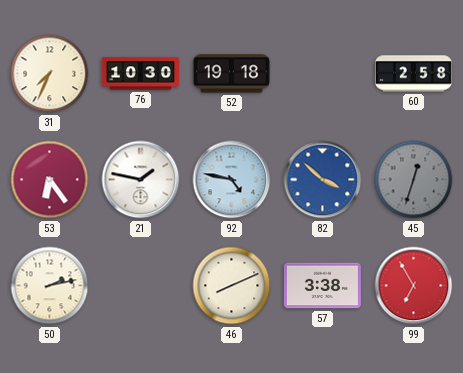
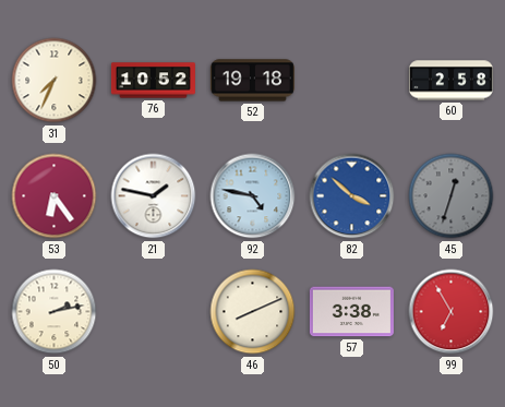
76: 10:30 -> 10:52 (153, 81)
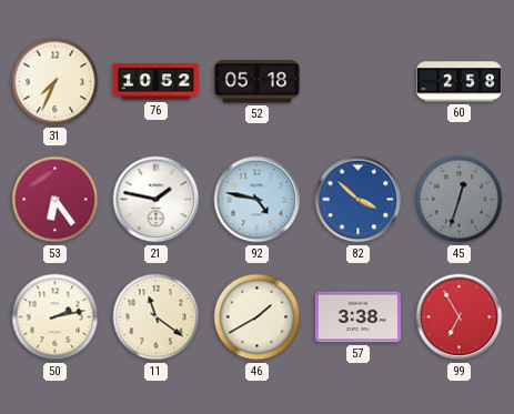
52: 19:18 -> 05:18 (256, 82)
11: none -> 11:21 (157, 317)
46: 8:11 -> 1:40 (258, 317)
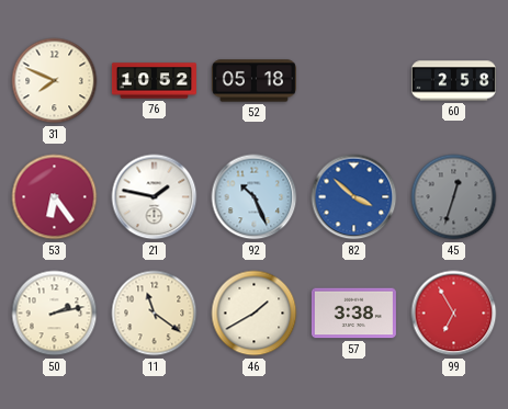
31: 7:34 -> 7:49 (55, 81)
92: 4:47 -> 10:26 (255, 197)
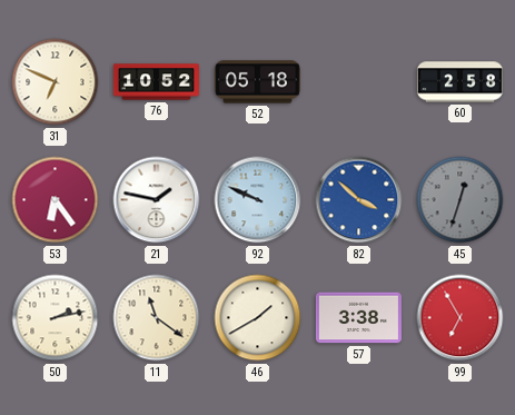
31: 7:49 -> 6:49 (56, 82)
92: 10:26 -> 9:49 (258, 200)
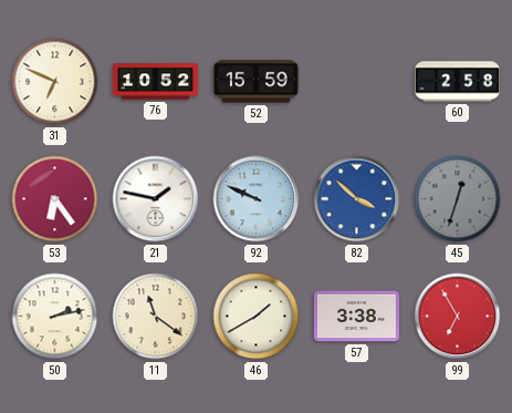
52: 05:18 -> 15:59 (255, 82)
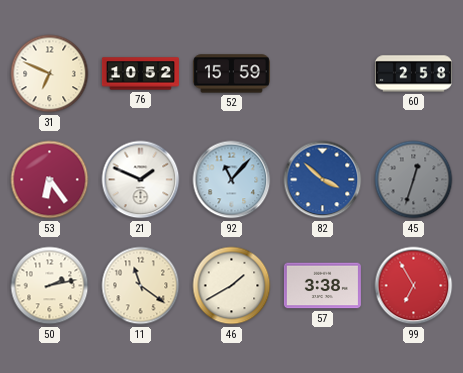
21: 1:47 -> 1:49 (141, 180)
92: 9:49 -> 11:07 (232, 180)
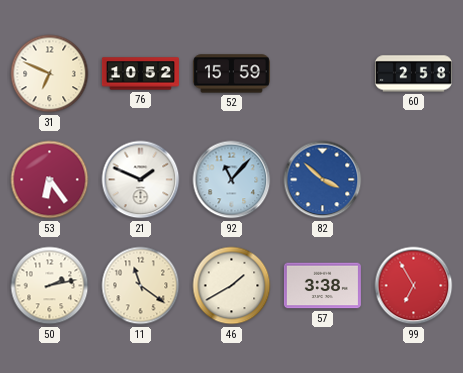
45: 12:33 -> none (414, 180)
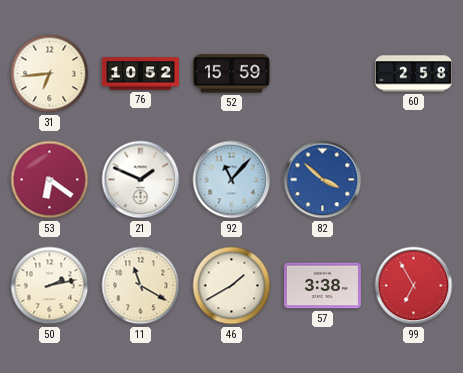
31: 6:49 -> 6:44 (50, 74)
53: 6:24 -> 6:21 (50, 180)
11: 11:21 -> 11:20 (141, 286)
